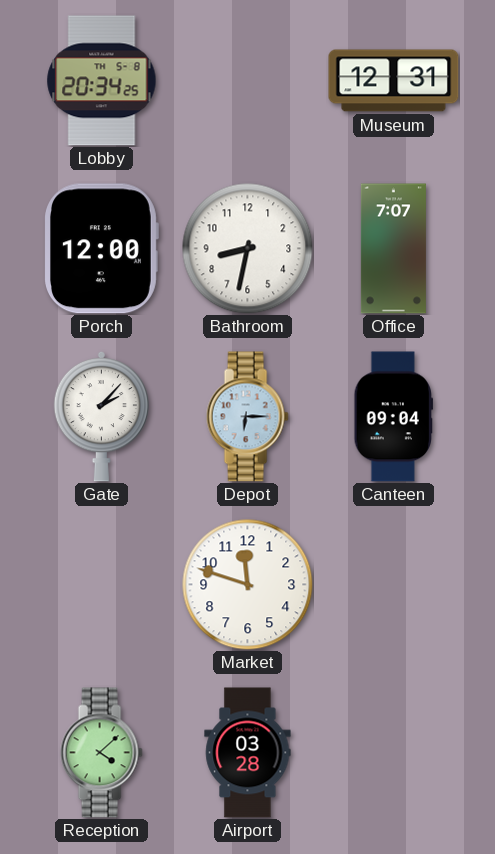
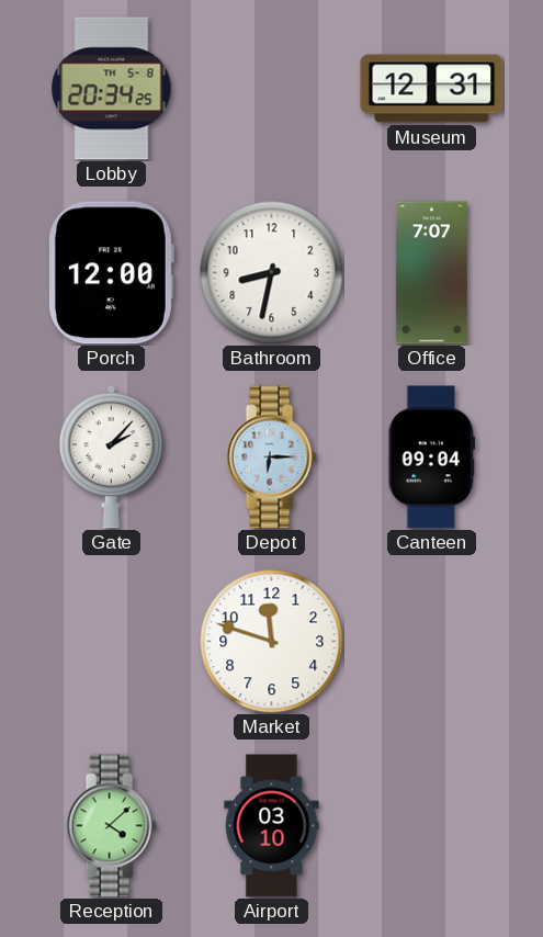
Airport: 03:28 -> 03:10 (272, 826)
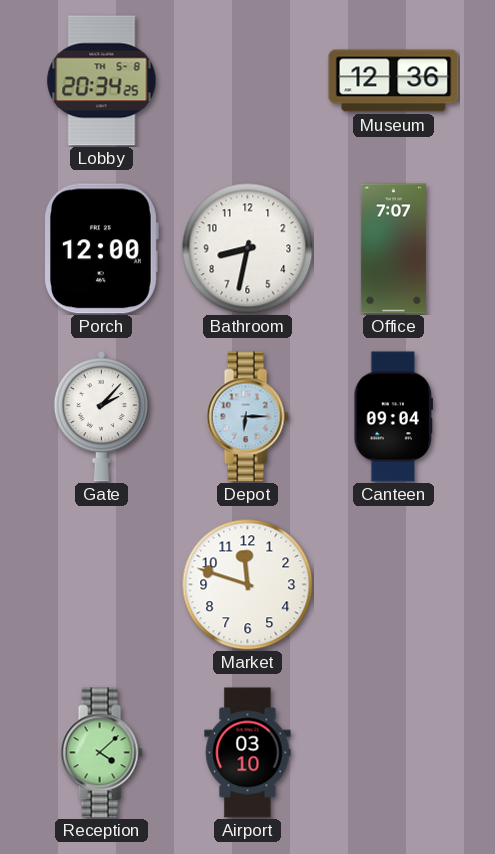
Museum: 12:31 -> 12:36 (394, 81)
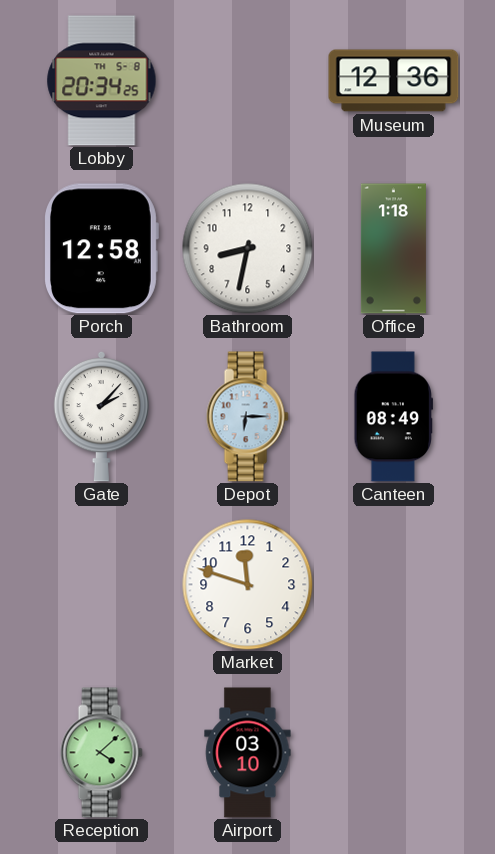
Porch: 12:00 -> 12:58 (101, 249)
Office: 7:07 -> 1:18 (393, 249)
Canteen: 09:04 -> 08:49 (393, 417)
